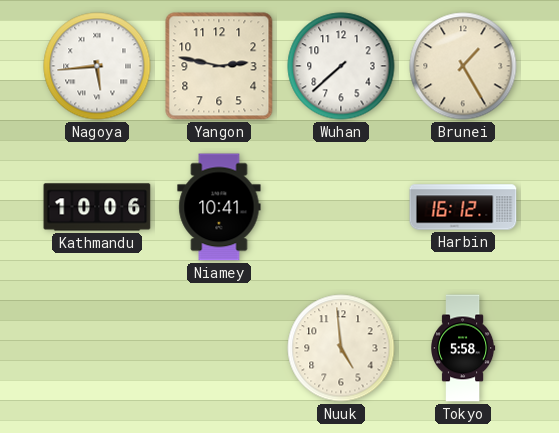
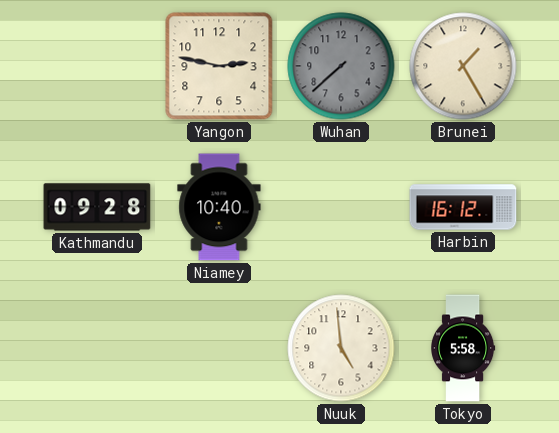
Nagoya: 5:44 -> none (97, 66)
Wuhan dial: white -> grey (341, 66)
Kathmandu: 10:06 -> 09:28 (97, 207)
Niamey: 10:41 -> 10:40 (219, 207)
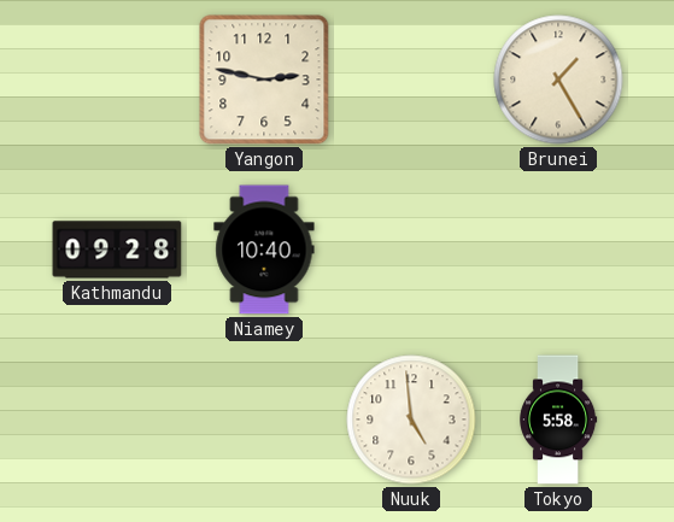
Wuhan: 7:38 -> none (341, 66)
Harbin: 16:12 -> none (463, 207)
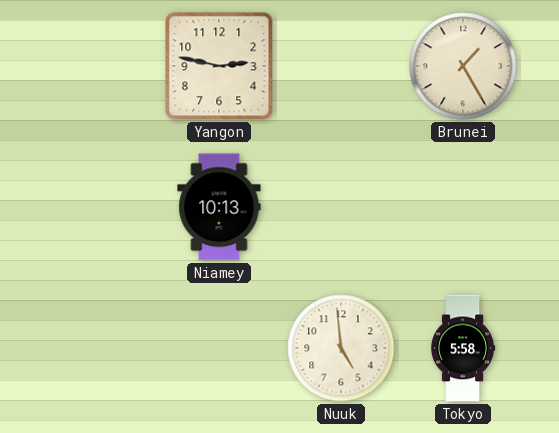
Kathmandu: 09:28 -> none (117, 250)
Niamey: 10:40 -> 10:13 (219, 207)
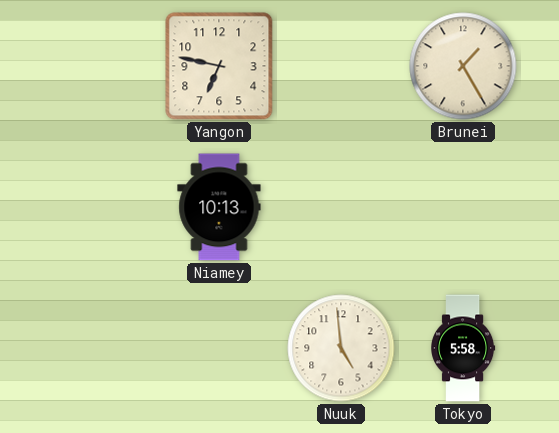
Yangon: 2:47 -> 6:47 (219, 66)
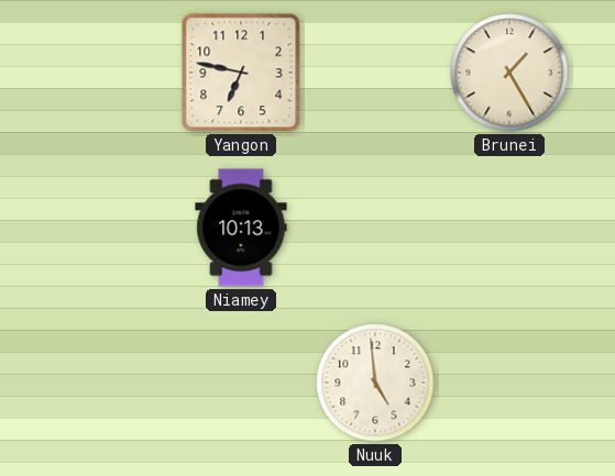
Tokyo: 5:58 -> none (463, 348)
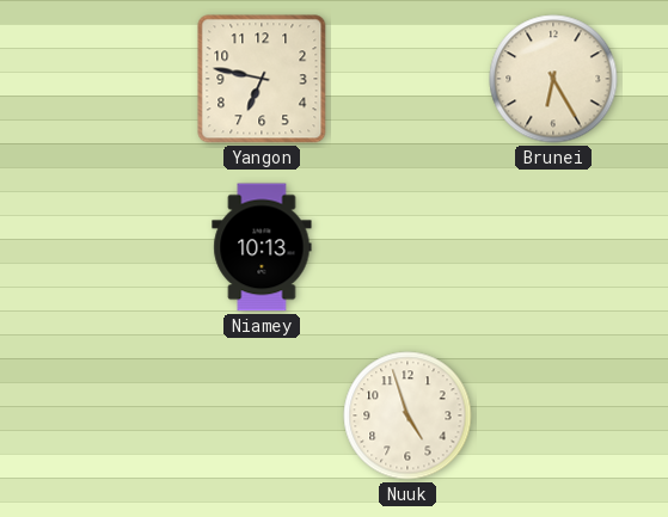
Brunei: 1:25 -> 6:25 (553, 79)
Nuuk: 4:59 -> 4:57 (407, 416)
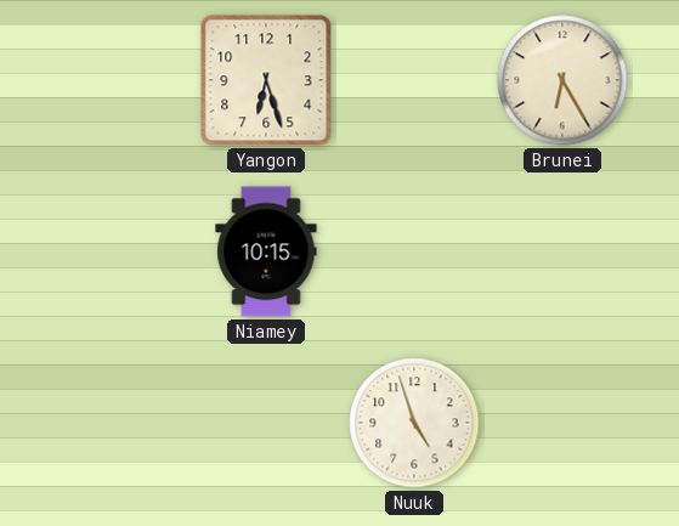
Yangon: 6:47 -> 6:27 (266, 80)
Niamey: 10:13 -> 10:15 (266, 251)
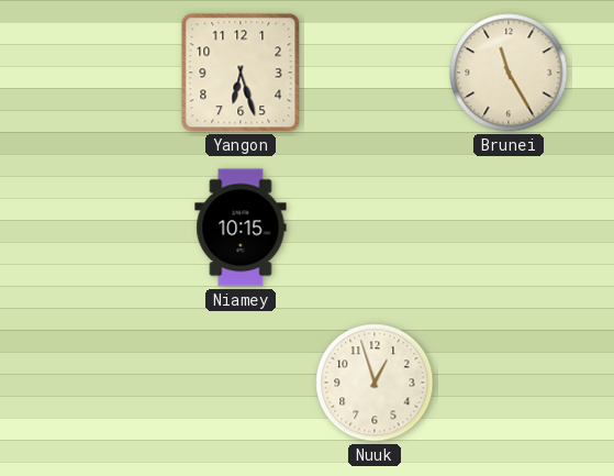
Brunei: 6:25 -> 11:25 (509, 73)
Nuuk: 4:57 -> 12:57 (375, 383)
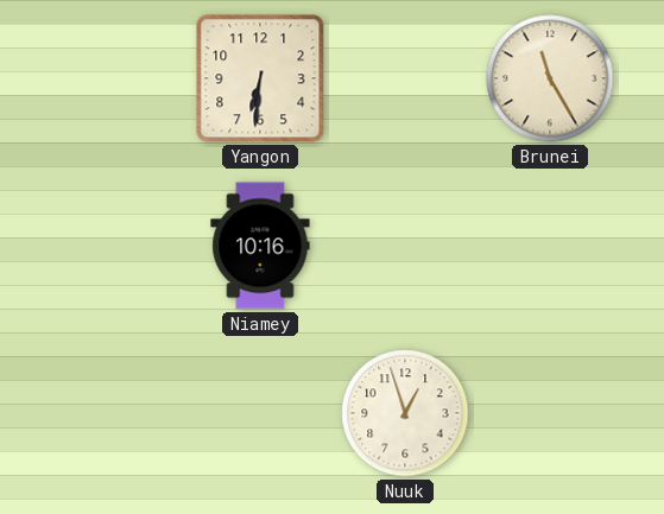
Yangon: 6:27 -> 6:31 (260, 78)
Niamey: 10:15 -> 10:16 (260, 246)
